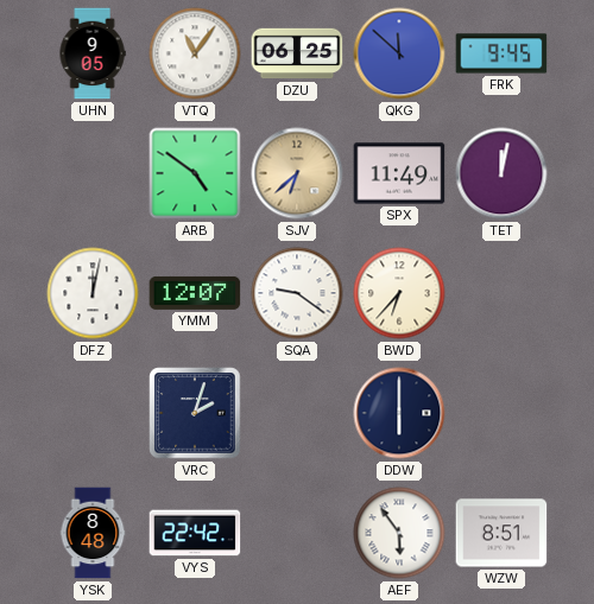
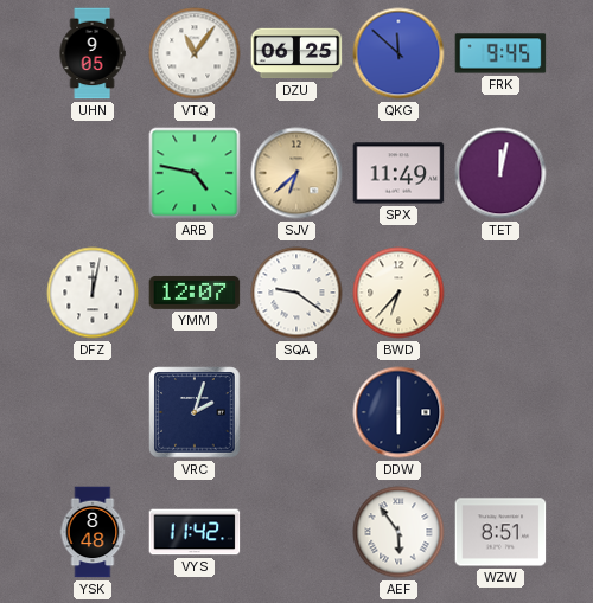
ARB: 4:51 -> 4:47 (195, 173)
VYS: 22:42 -> 11:42 (195, 532)
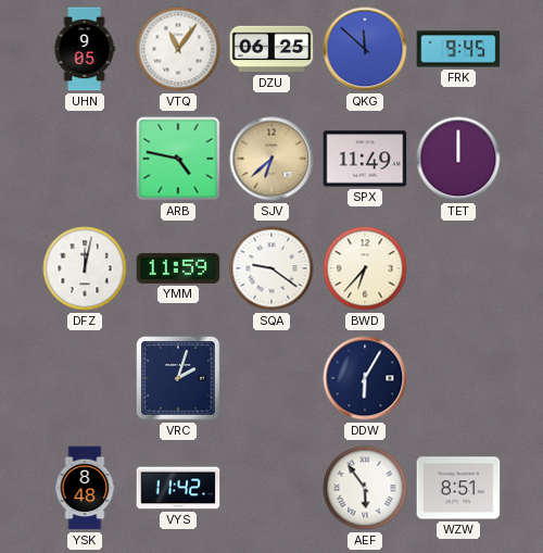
TET: 12:02 -> 12:00 (458, 159)
YMM: 12:07 -> 11:59 (178, 268)
DDW: 6:00 -> 6:05 (365, 378)
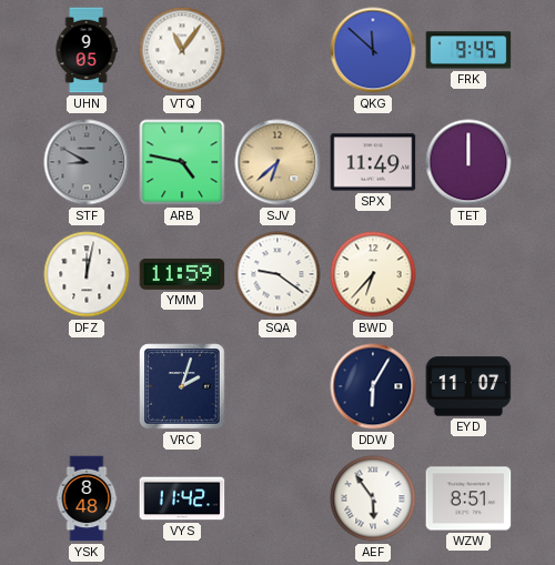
DZU: 06:25 -> none (271, 49)
STF: none -> 8:50 (87, 162)
EYD: none -> 11:07 (468, 386)
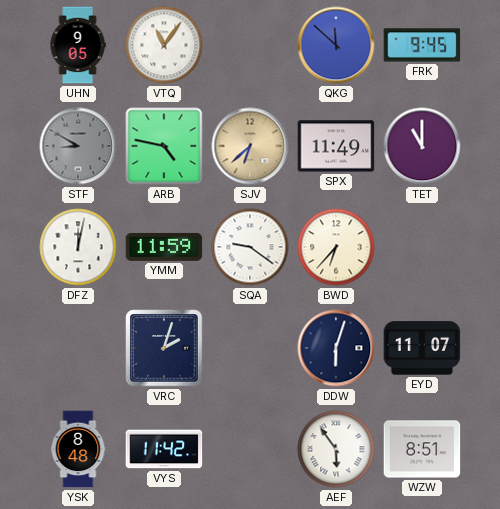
TET: 12:00 -> 11:00 (422, 146)
DDW: 6:05 -> 6:03 (336, 348)
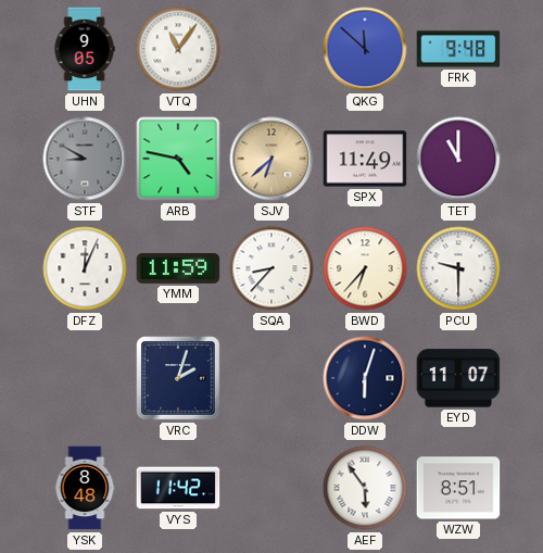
FRK: 9:45 -> 9:48 (458, 49)
DFZ: 12:02 -> 12:04 (85, 268)
SQA: 9:21 -> 8:37 (271, 268)
PCU: none -> 9:30 (458, 268)
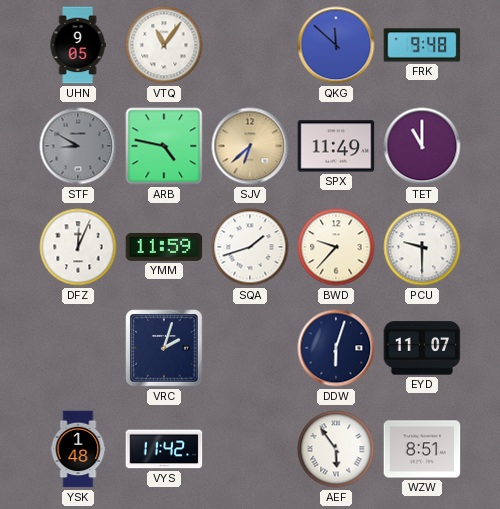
SQA: 8:37 -> 1:42 (250, 247)
BWD: 6:37 -> 9:37 (336, 247)
YSK: 8:48 -> 1:48 (78, 449)
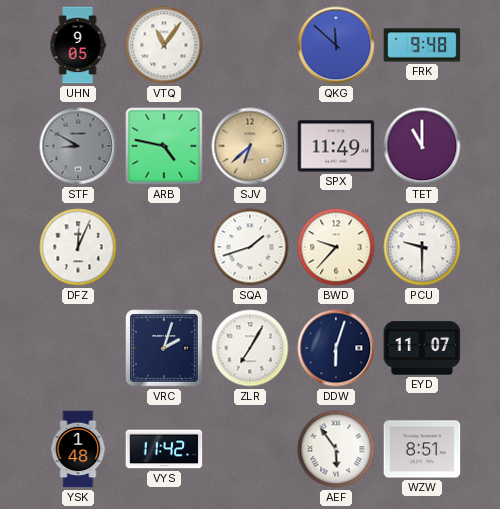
YMM: 11:59 -> none (164, 247)
ZLR: none -> 7:05 (250, 348)
